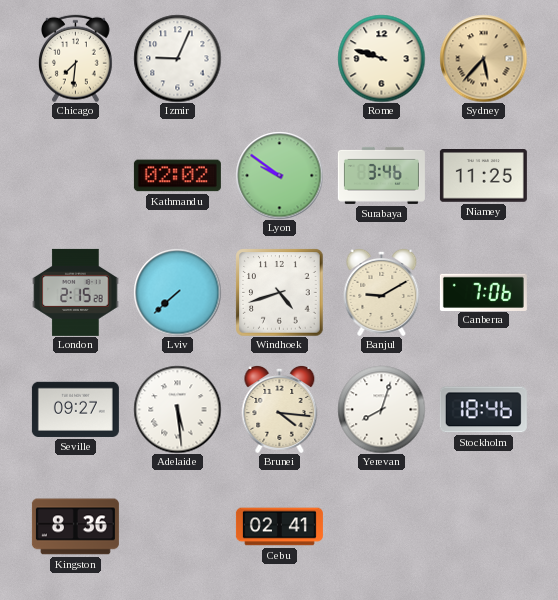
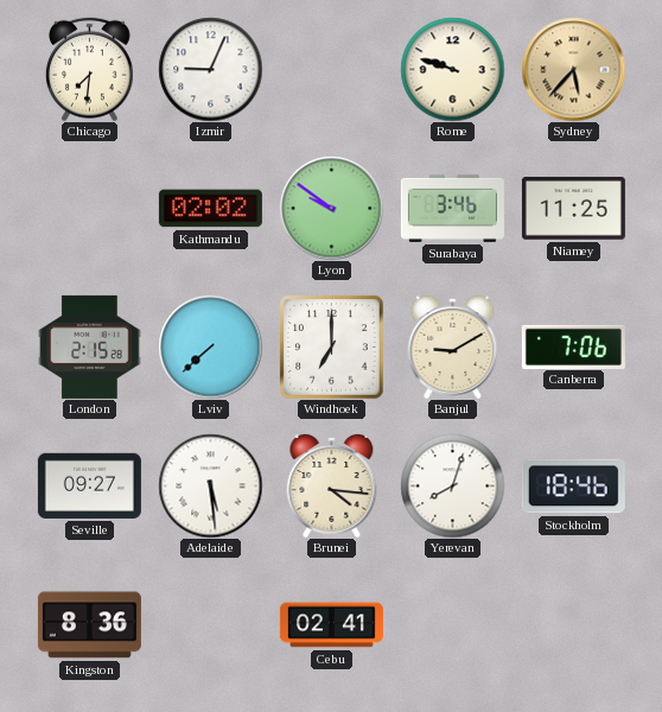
Windhoek: 4:42 -> 7:00 (331, 347)
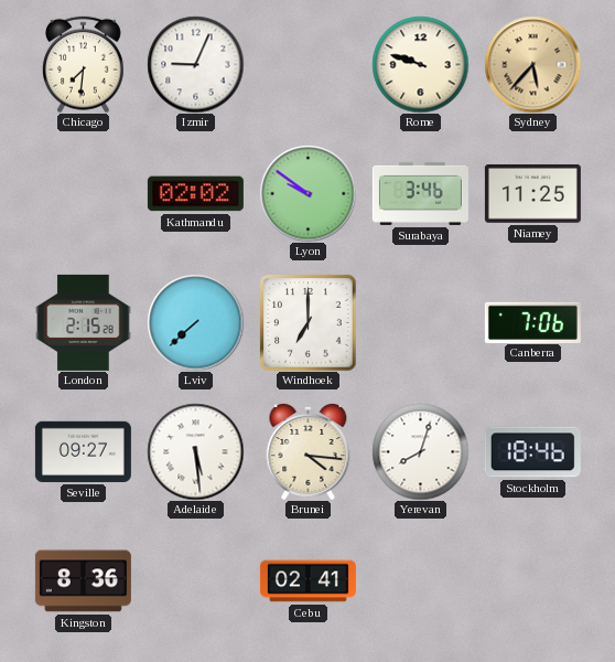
Banjul: 9:10 -> none (453, 347)
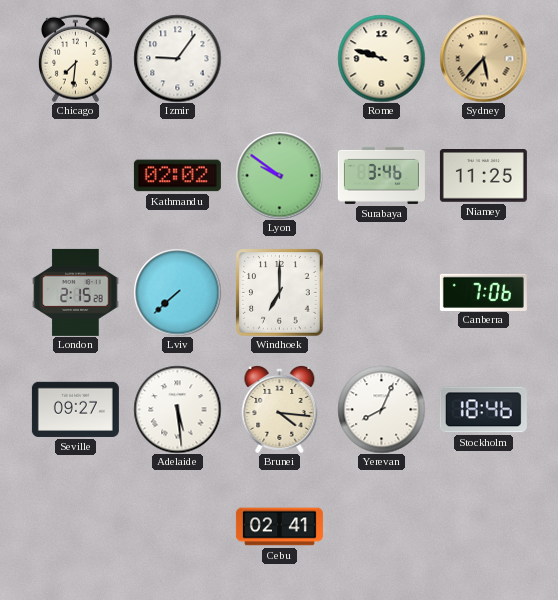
Izmir: 9:04 -> 9:06 (177, 58)
Yerevan: 8:03 -> 8:04 (381, 409)
Kingston: 8:36 -> none (83, 581)
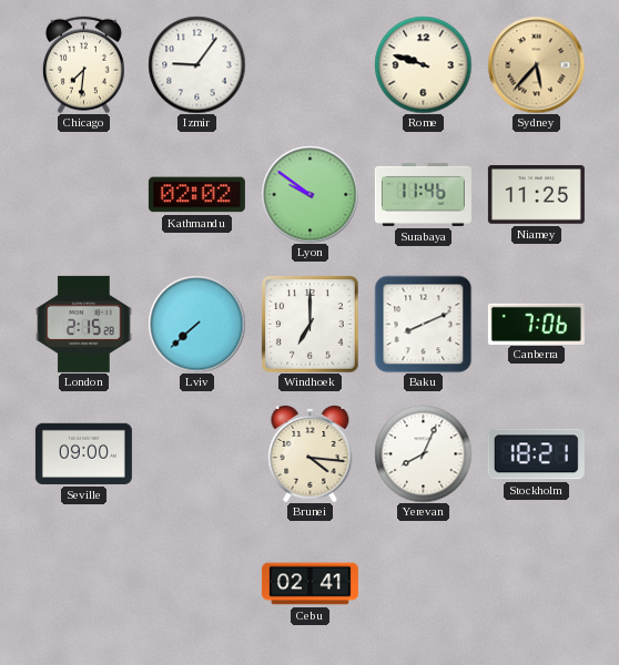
Surabaya: 3:46 -> 11:46 (423, 194)
Baku: none -> 8:11 (423, 324)
Seville: 09:27 -> 09:00 (83, 453)
Adelaide: 5:29 -> none (177, 409)
Stockholm: 18:46 -> 18:21 (536, 454)
